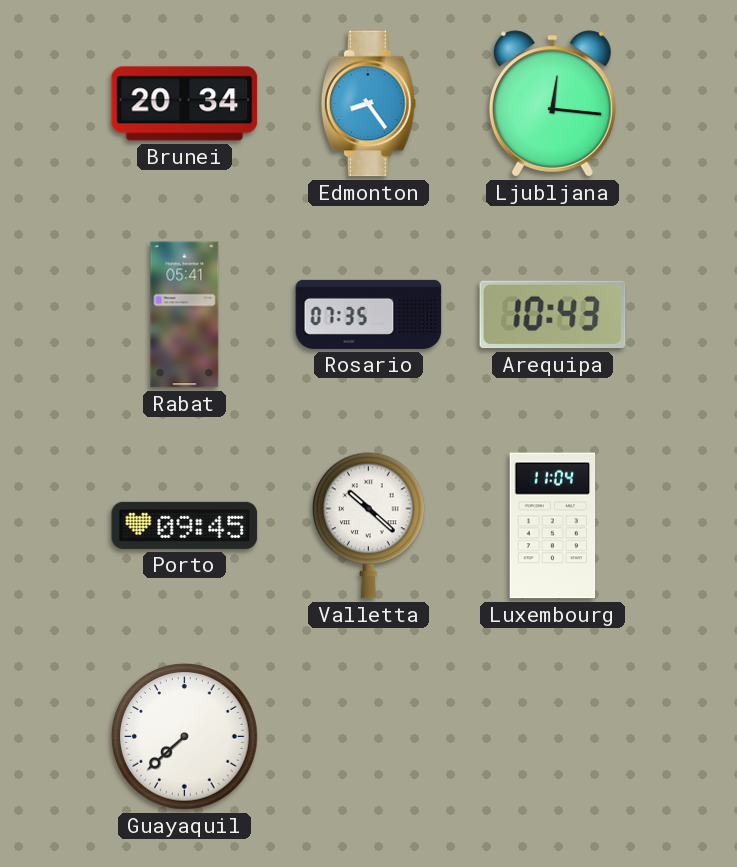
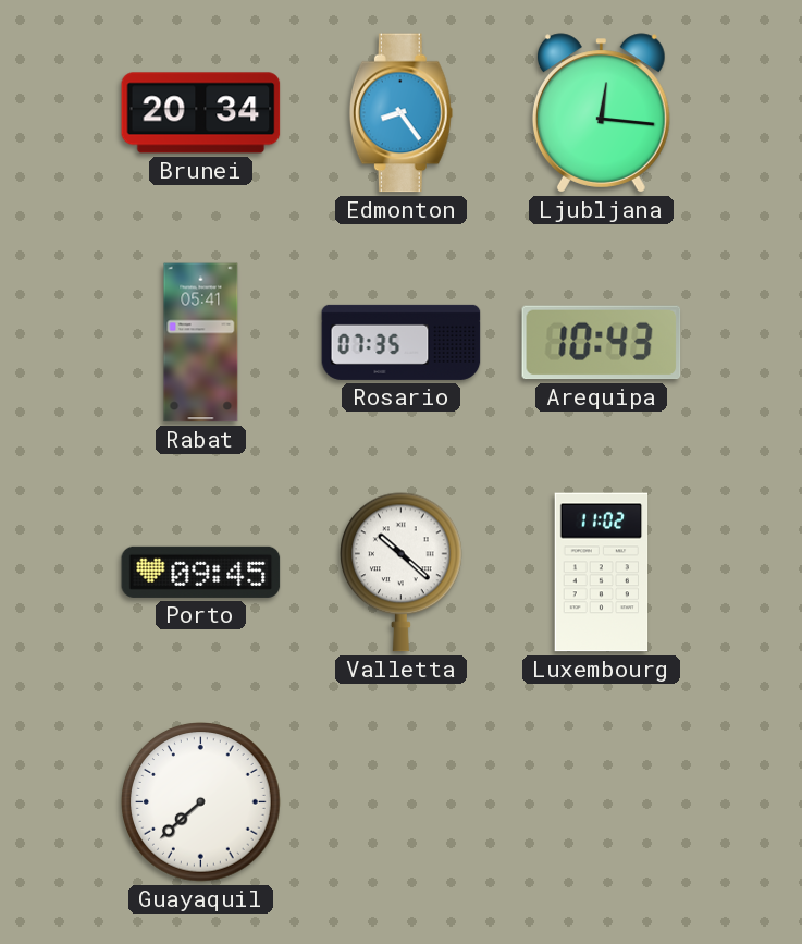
Luxembourg: 11:04 -> 11:02 (602, 573)
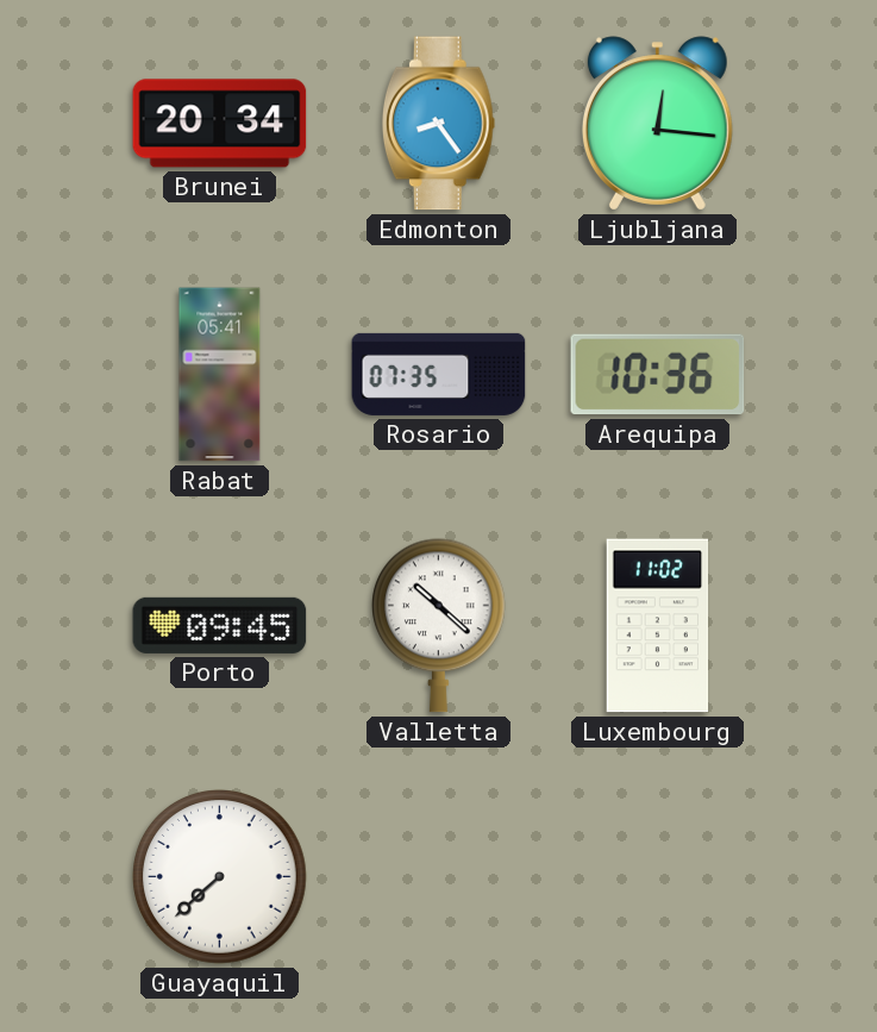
Arequipa: 10:43 -> 10:36 (658, 375)
